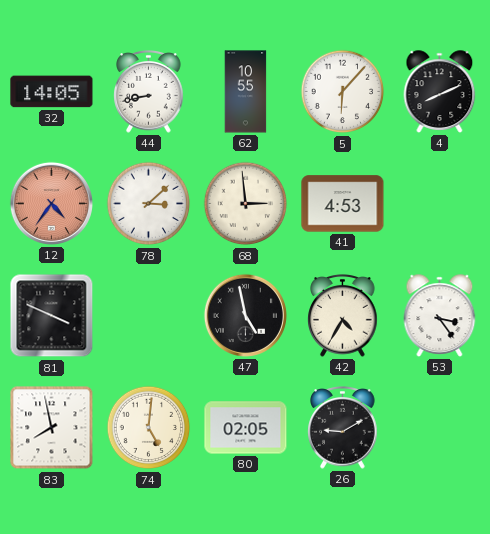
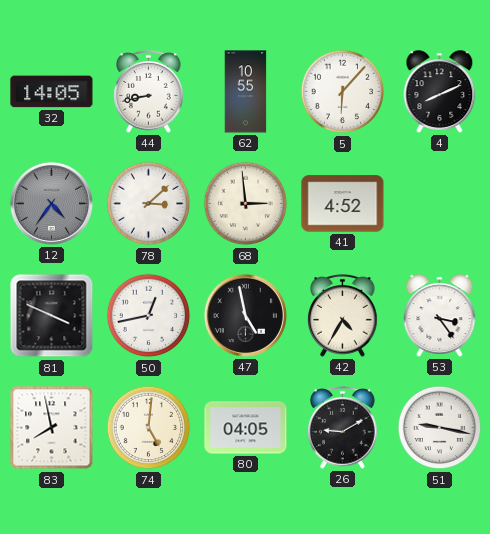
12 dial: salmon -> grey (51, 203)
41: 4:53 -> 4:52 (343, 204)
50: none -> 12:43 (149, 316)
80: 02:05 -> 04:05 (246, 428)
51: none -> 9:17 (440, 428)
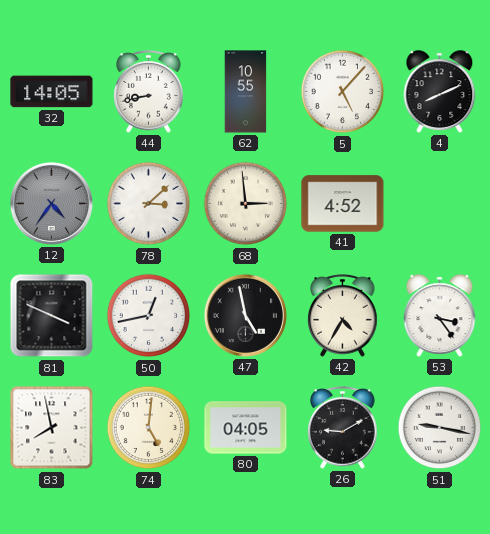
5: 6:07 -> 5:07 (343, 92)
